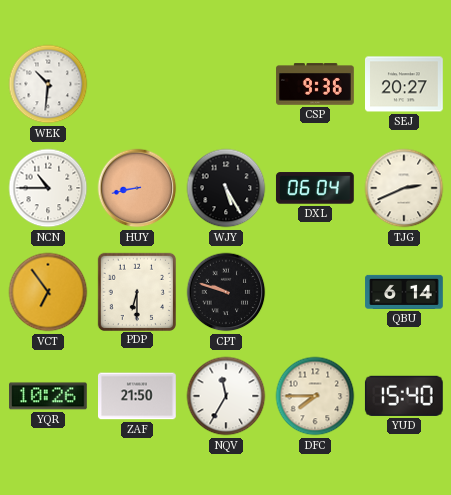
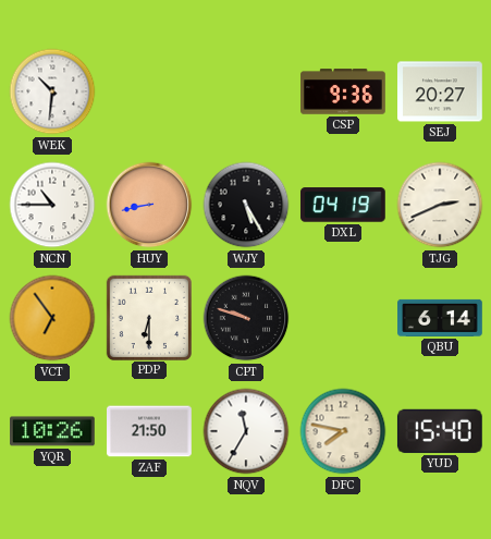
DXL: 06:04 -> 04:19 (343, 205)
DFC: 7:45 -> 7:47 (343, 431)
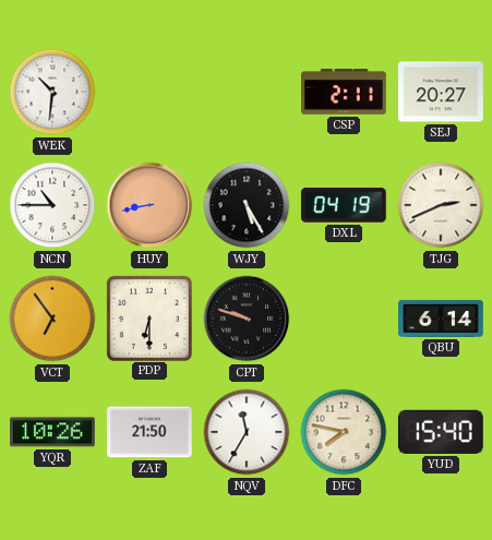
CSP: 9:36 -> 2:11 (344, 92)
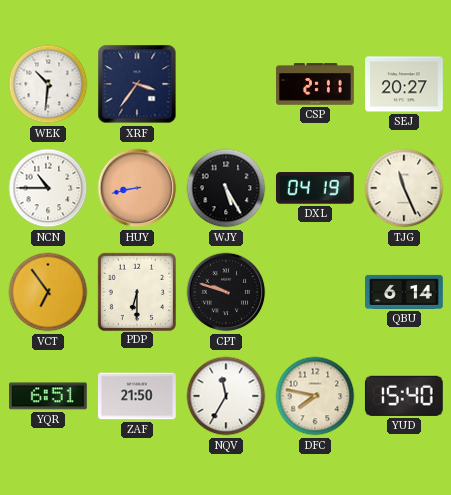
XRF: none -> 3:36 (137, 84)
TJG: 2:41 -> 11:26 (404, 188)
YQR: 10:26 -> 6:51 (49, 396)
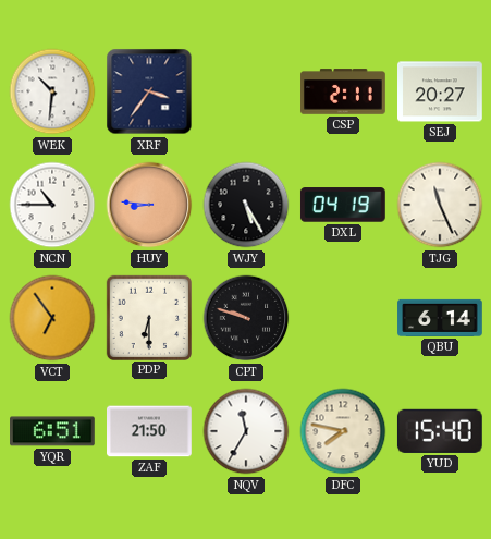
HUY: 8:43 -> 8:46 (149, 205)
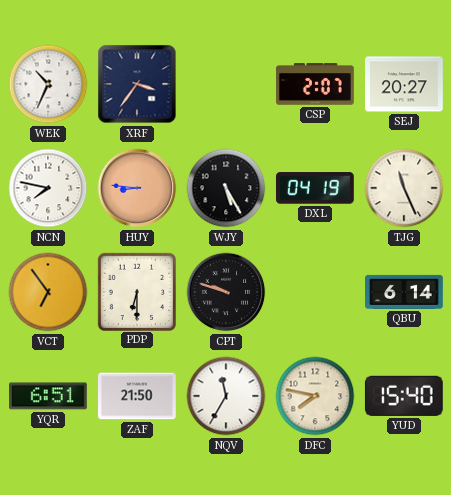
WEK: 10:31 -> 10:34 (48, 84)
CSP: 2:11 -> 2:07 (315, 84)
NCN: 10:45 -> 7:47 (48, 188)
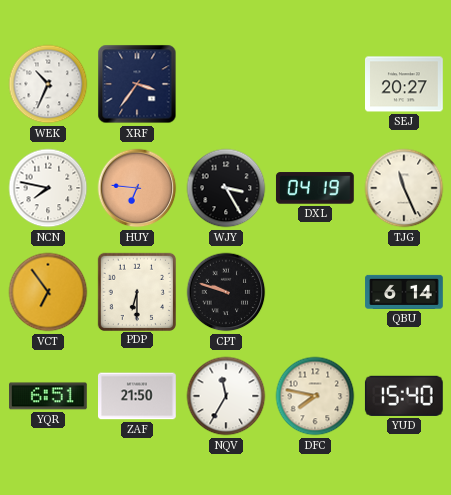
CSP: 2:07 -> none (315, 84)
HUY: 8:46 -> 6:46 (137, 188)
WJY: 5:25 -> 3:25 (226, 188)
